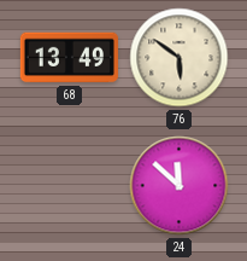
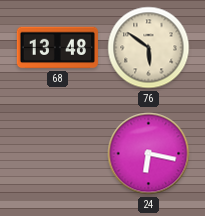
68: 13:49 -> 13:48 (57, 48)
24: 11:52 -> 6:17 (149, 154)
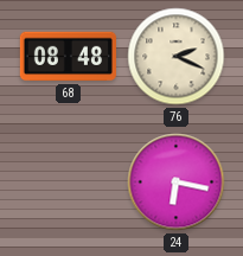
68: 13:48 -> 08:48 (68, 57)
76: 5:51 -> 2:19 (177, 57)
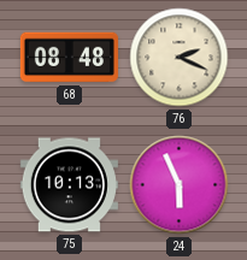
75: none -> 10:13 (69, 185)
24: 6:17 -> 5:56 (180, 185)
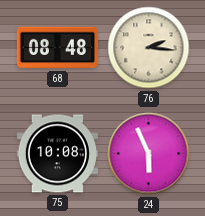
76: 2:19 -> 2:16 (149, 48)
75: 10:13 -> 10:08 (57, 154)
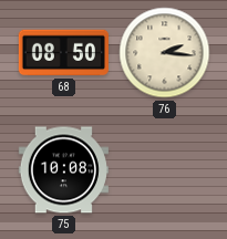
68: 08:48 -> 08:50 (63, 53)
24: 5:56 -> none (149, 154)
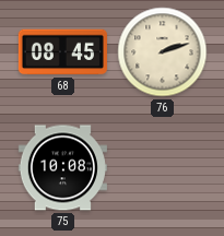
68: 08:50 -> 08:45 (62, 52)
76: 2:16 -> 2:12 (163, 52)
